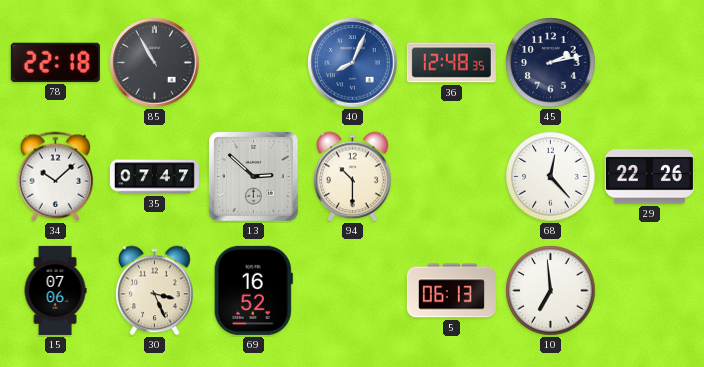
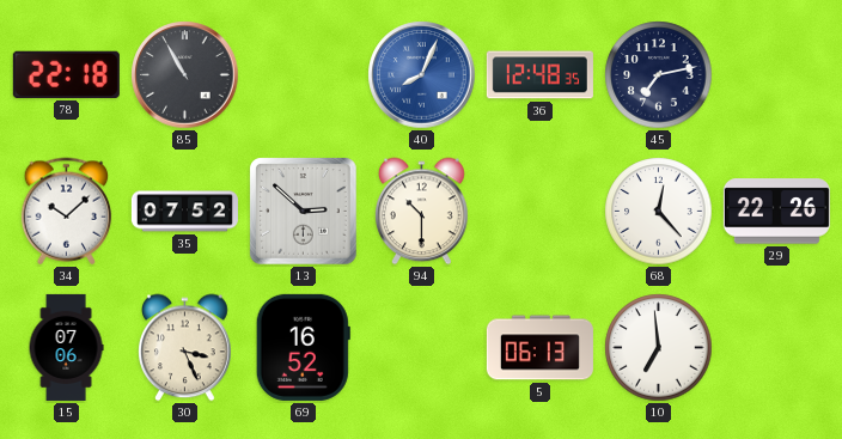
45: 2:13 -> 7:13 (659, 75)
35: 07:47 -> 07:52 (184, 212)
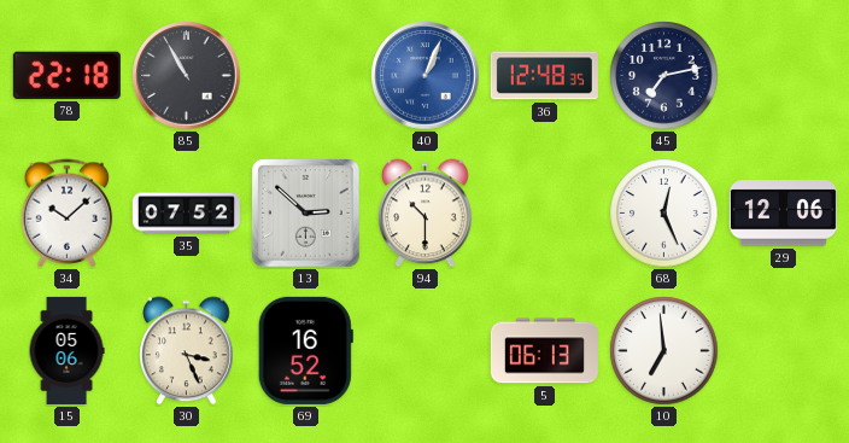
40: 8:04 -> 1:04 (426, 76)
68: 12:23 -> 12:26 (664, 214)
29: 22:26 -> 12:06 (783, 214)
15: 07:06 -> 05:06 (66, 350)
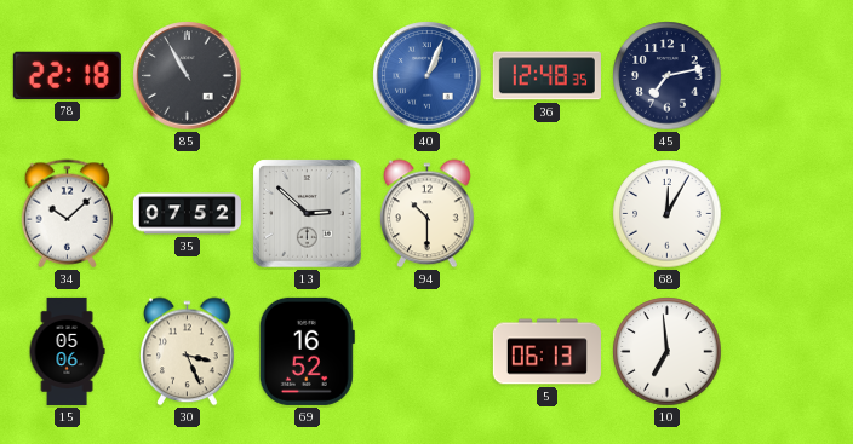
68: 12:26 -> 12:05 (668, 214)
29: 12:06 -> none (783, 214)
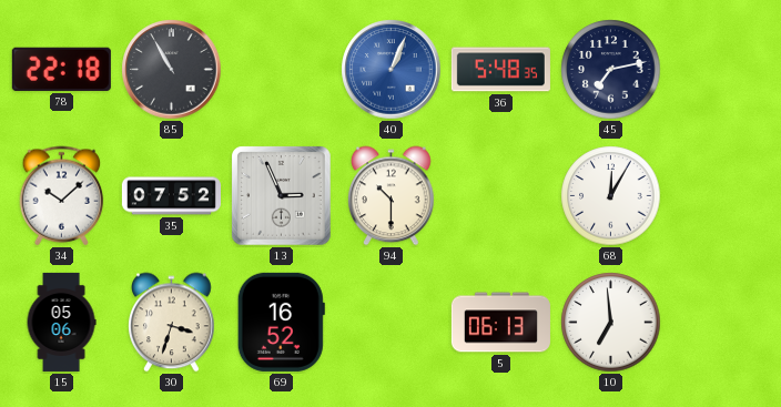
36: 12:48 -> 5:48 (500, 70)
13: 2:52 -> 2:56 (282, 196)
30: 3:26 -> 3:33 (172, 323)
